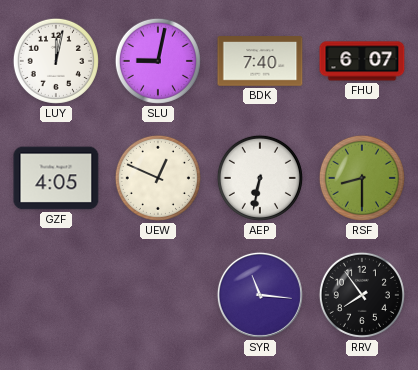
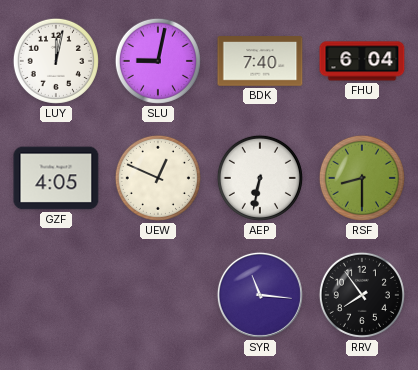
FHU: 6:07 -> 6:04 (362, 61)
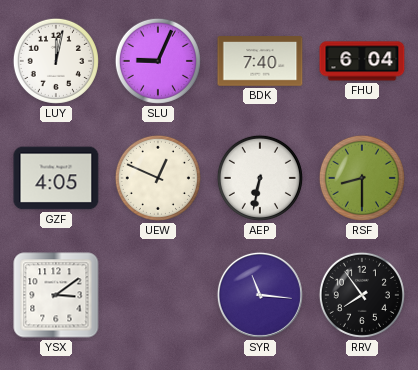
SLU: 9:02 -> 9:04 (158, 61)
YSX: none -> 3:09 (56, 295)
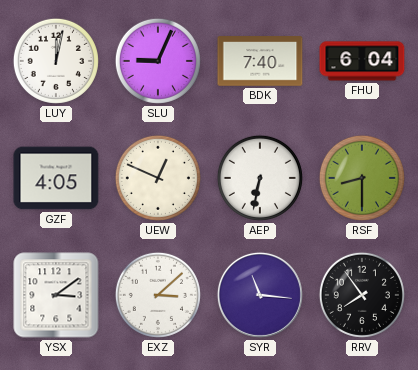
EXZ: none -> 3:08 (158, 295)
